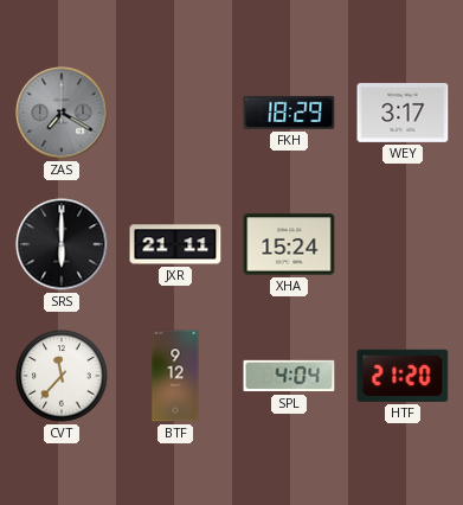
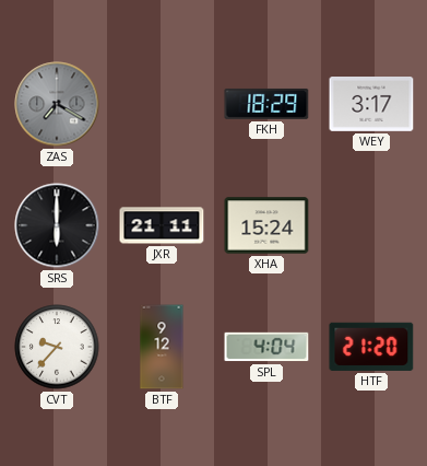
CVT: 11:37 -> 9:37 (57, 347)
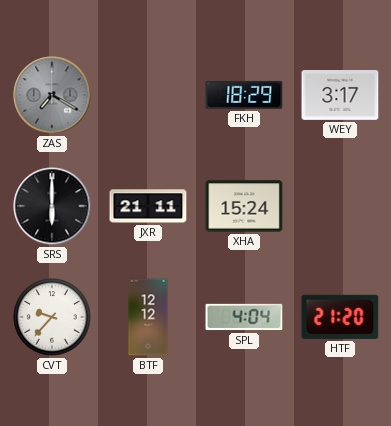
BTF: 9:12 -> 12:12 (148, 317)
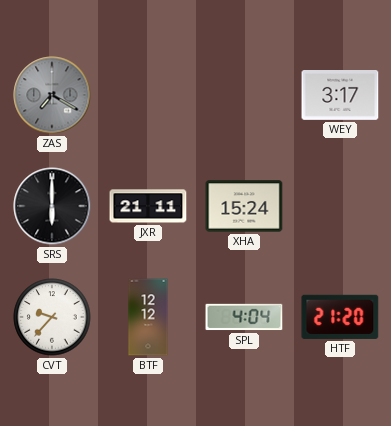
FKH: 18:29 -> none (244, 95)
